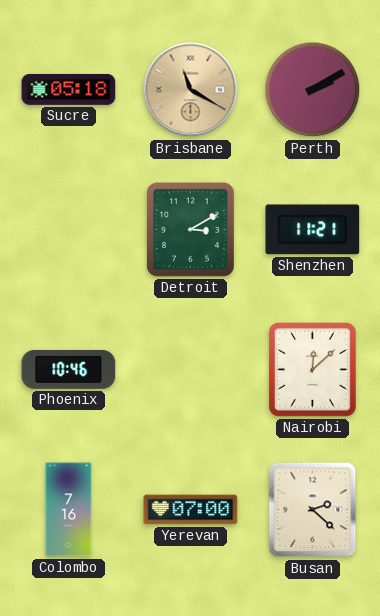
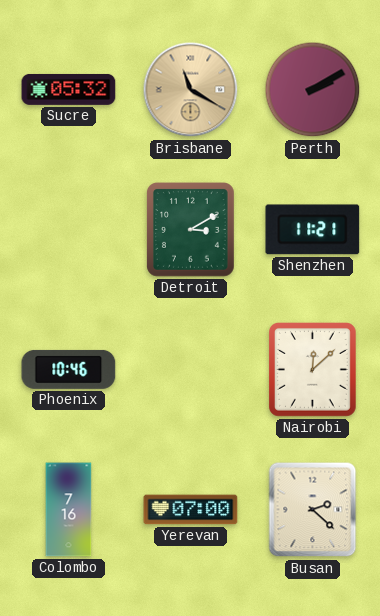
Sucre: 05:18 -> 05:32 (69, 89)
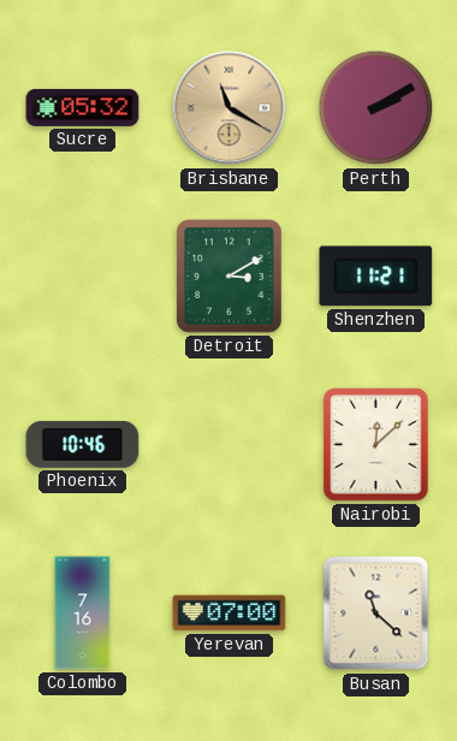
Busan: 2:22 -> 11:22 (376, 613)
